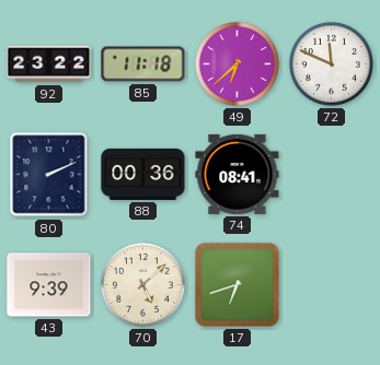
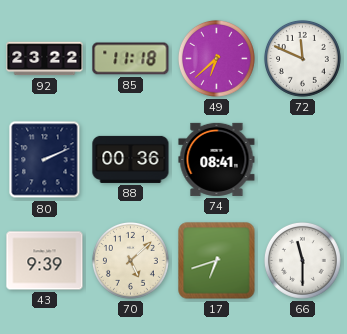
66: none -> 11:30 (302, 260)
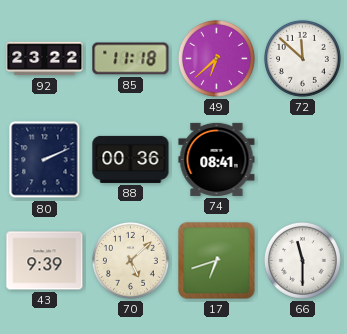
72: 11:49 -> 11:52 (302, 58)
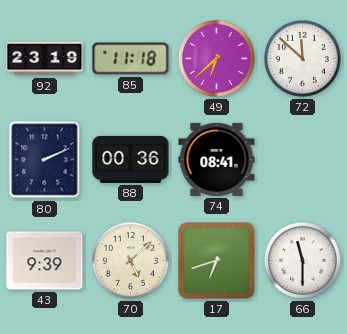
92: 23:22 -> 23:19 (45, 59)
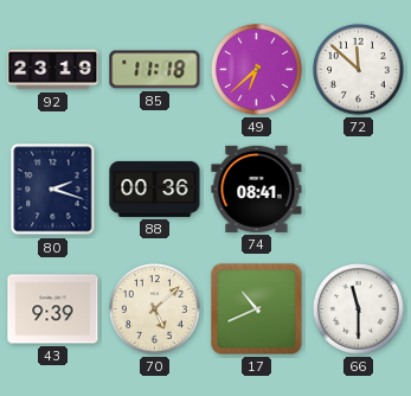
80: 2:11 -> 2:18 (53, 190)
17: 6:42 -> 10:41 (257, 309)
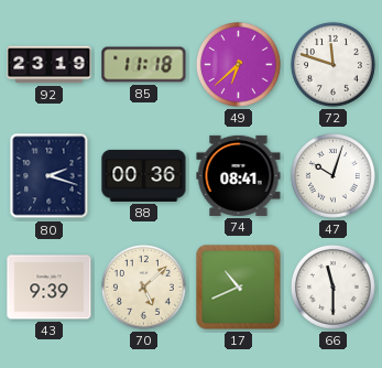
72: 11:52 -> 11:48 (332, 64)
47: none -> 10:03 (332, 175)
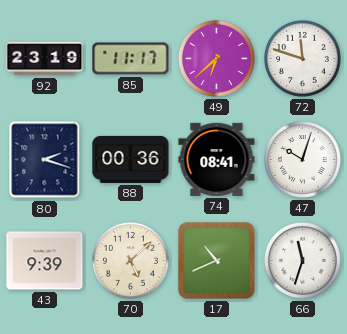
85: 11:18 -> 11:17 (131, 59)
66: 11:30 -> 11:33 (302, 260)
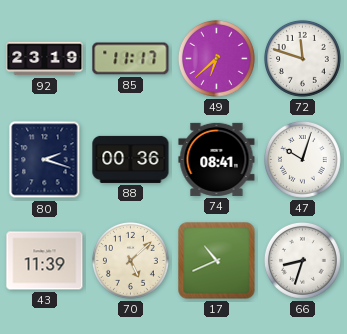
43: 9:39 -> 11:39 (45, 261)
66: 11:33 -> 8:33 (302, 260)
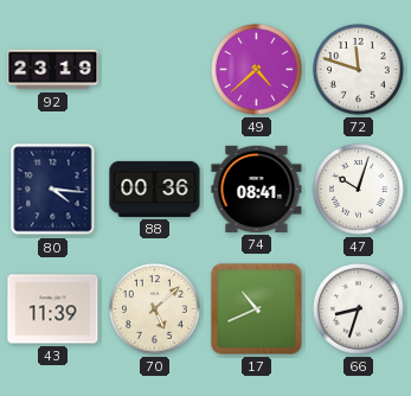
85: 11:17 -> none (131, 59)
49: 6:38 -> 4:38 (256, 69)
80: 2:18 -> 4:16 (53, 190)
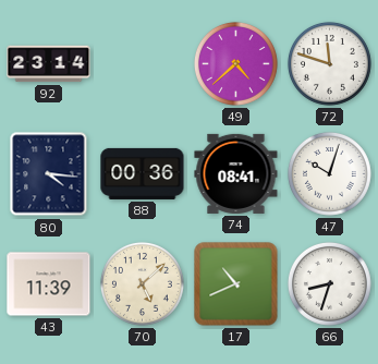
92: 23:19 -> 23:14 (49, 64)
